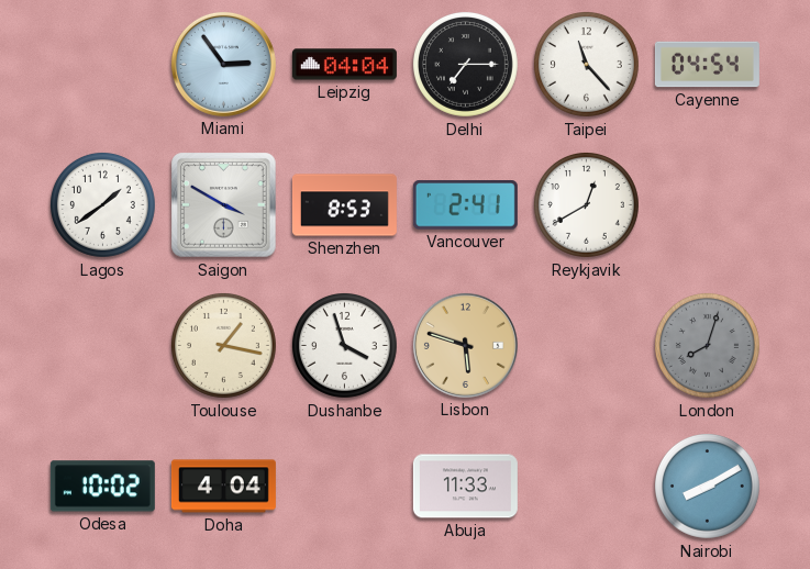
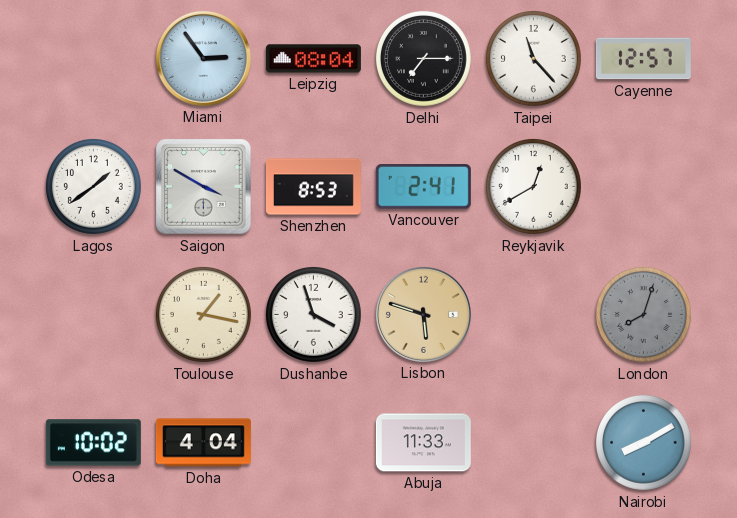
Leipzig: 04:04 -> 08:04 (313, 59)
Cayenne: 04:54 -> 12:57 (643, 59)
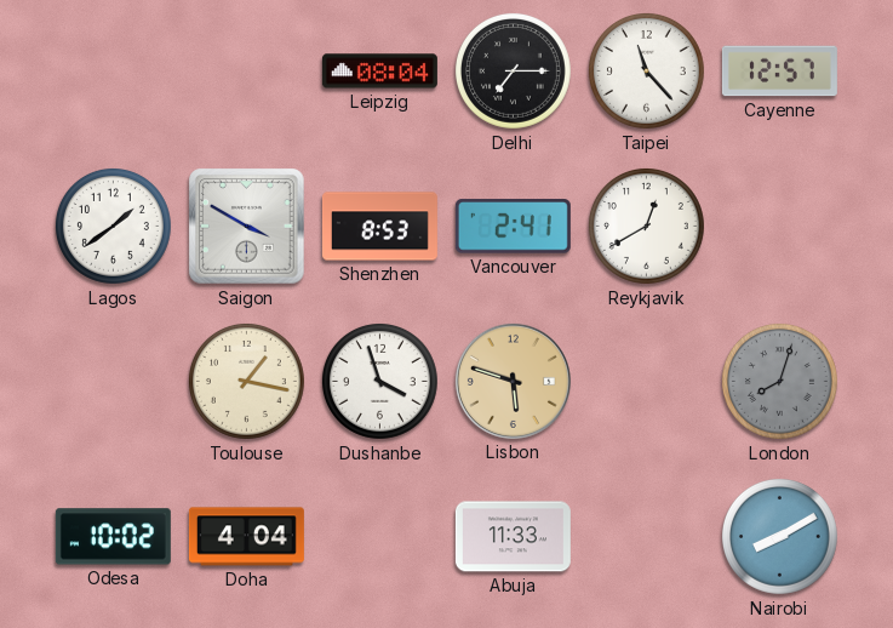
Miami: 2:54 -> none (203, 58)
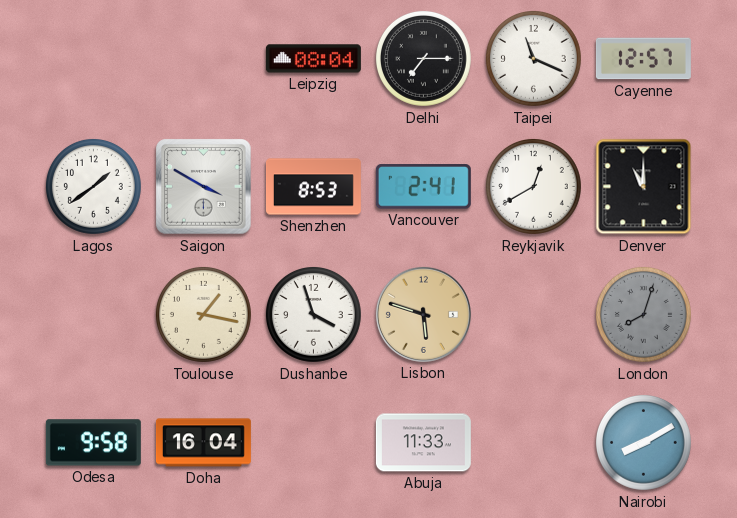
Taipei: 11:23 -> 11:19 (533, 58)
Denver: none -> 11:00 (644, 187)
Odesa: 10:02 -> 9:58 (93, 443)
Doha: 4:04 -> 16:04 (203, 443)
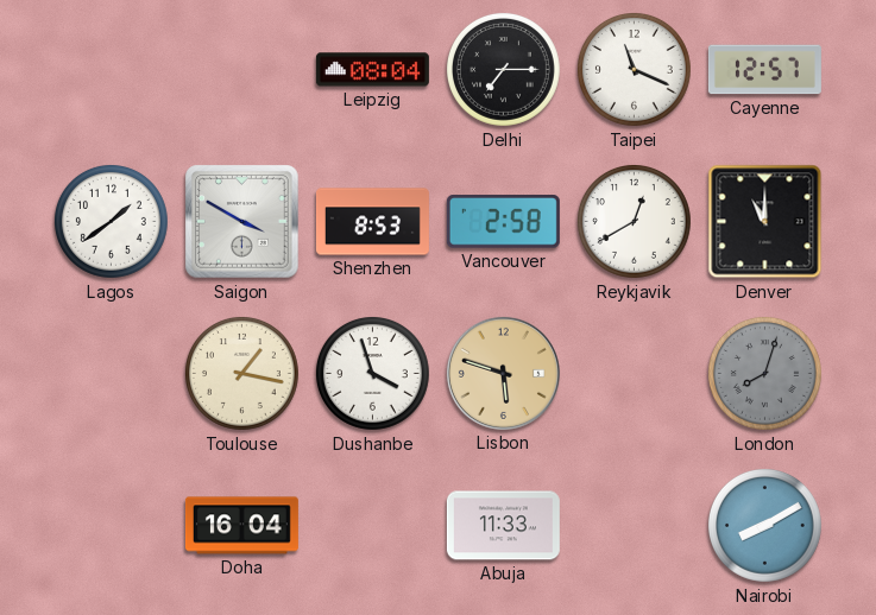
Vancouver: 2:41 -> 2:58 (503, 222)
Odesa: 9:58 -> none (93, 443)
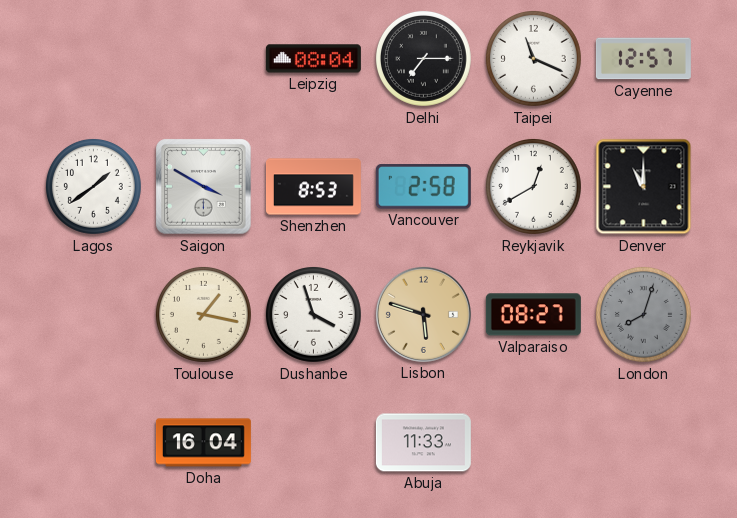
Valparaiso: none -> 08:27 (533, 315)
Nairobi: 8:10 -> none (764, 525)
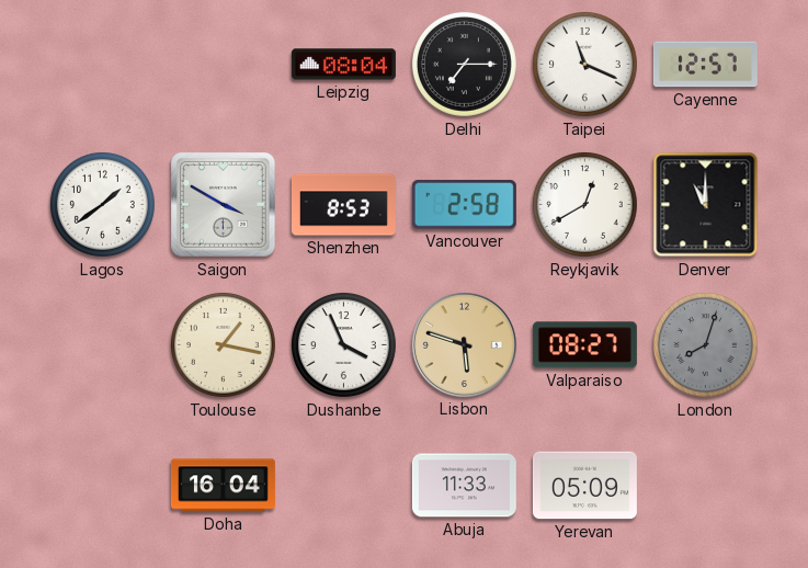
Dushanbe: 3:57 -> 3:56 (343, 344)
Yerevan: none -> 05:09 (584, 486)
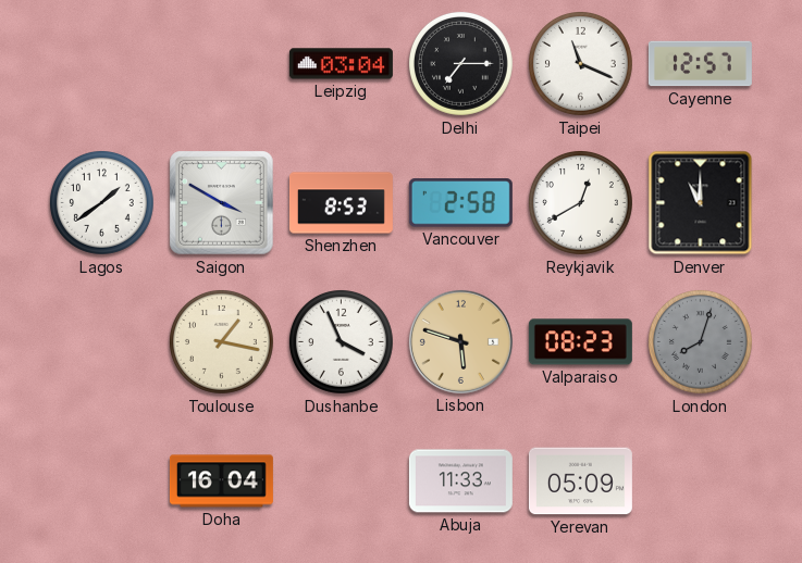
Leipzig: 08:04 -> 03:04 (341, 64)
Valparaiso: 08:27 -> 08:23 (580, 342)
